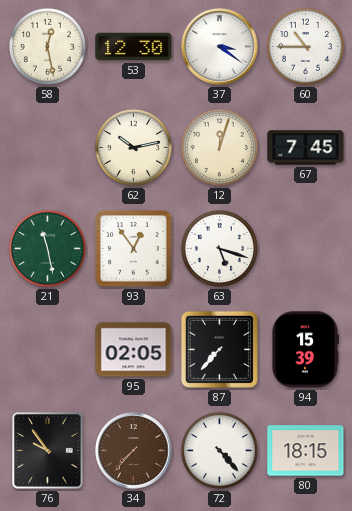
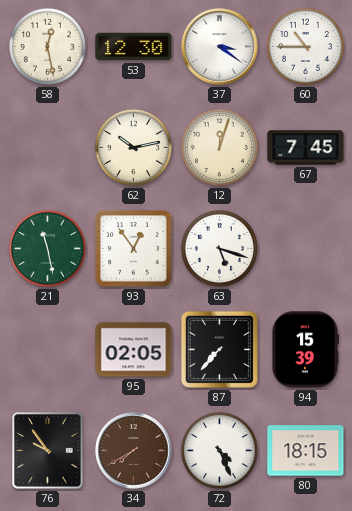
34: 7:37 -> 7:40 (134, 451)
72: 4:23 -> 4:26 (219, 450)
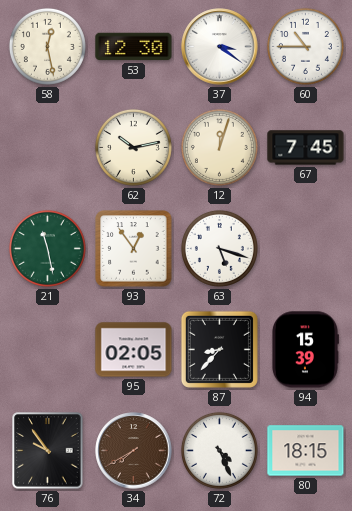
87: 7:37 -> 8:37 (219, 349)
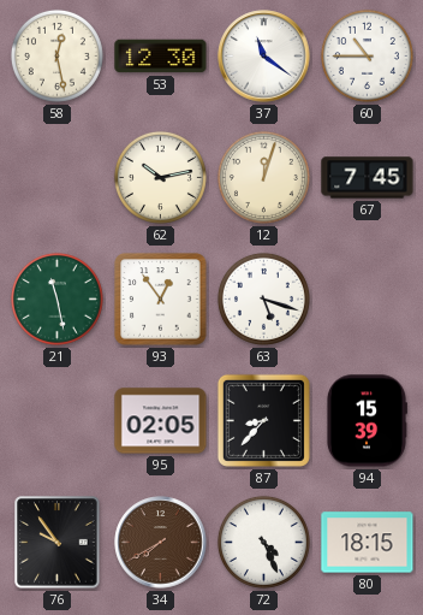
37: 3:21 -> 11:21 (264, 57)
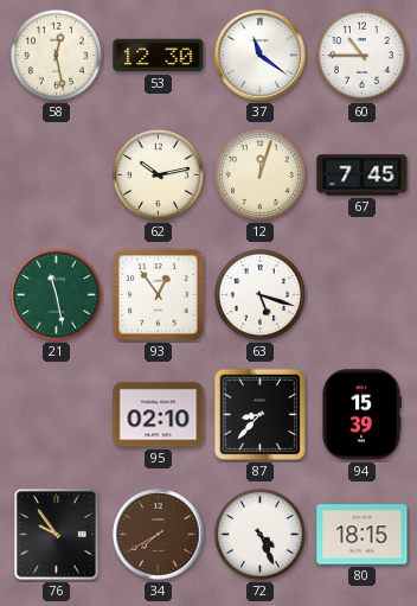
95: 02:05 -> 02:10 (159, 415)
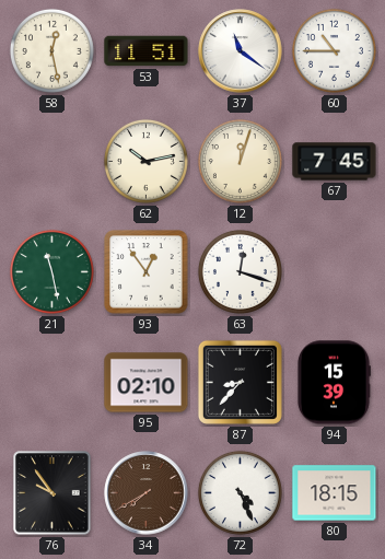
53: 12:30 -> 11:51 (147, 51)
63: 5:18 -> 12:18 (240, 271)
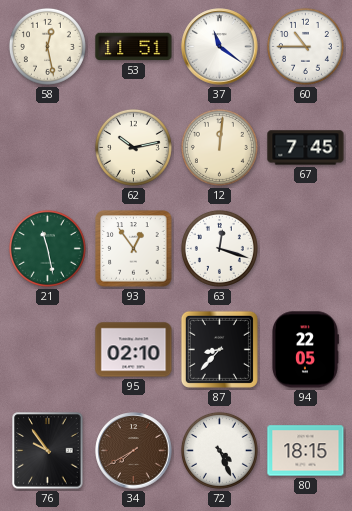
12: 12:03 -> 12:01 (219, 147)
94: 15:39 -> 22:05 (305, 350)
